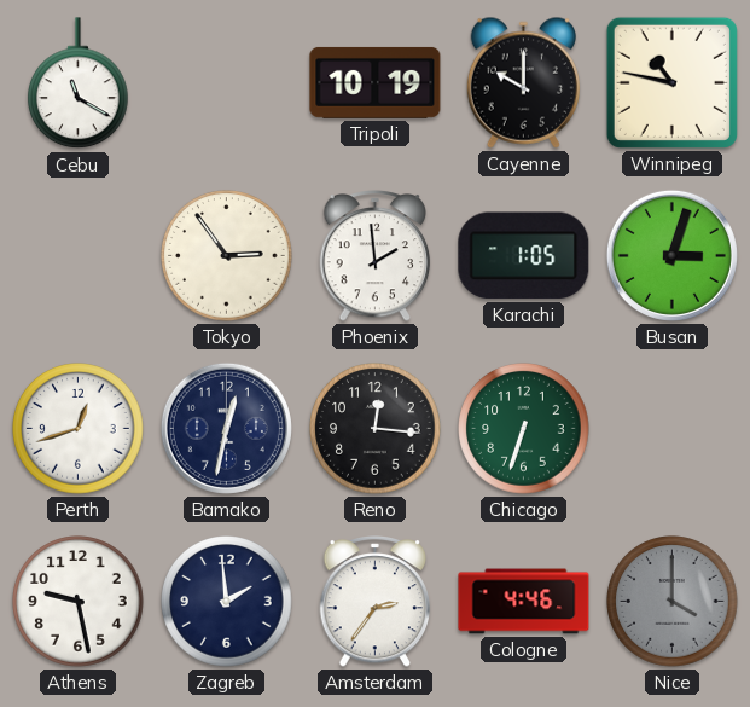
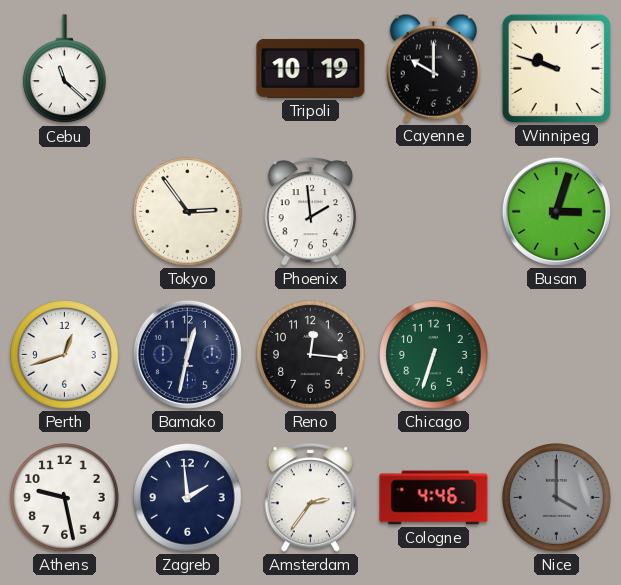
Cebu: 11:20 -> 11:22 (65, 69)
Winnipeg: 10:47 -> 9:48 (556, 68)
Karachi: 1:05 -> none (524, 256)
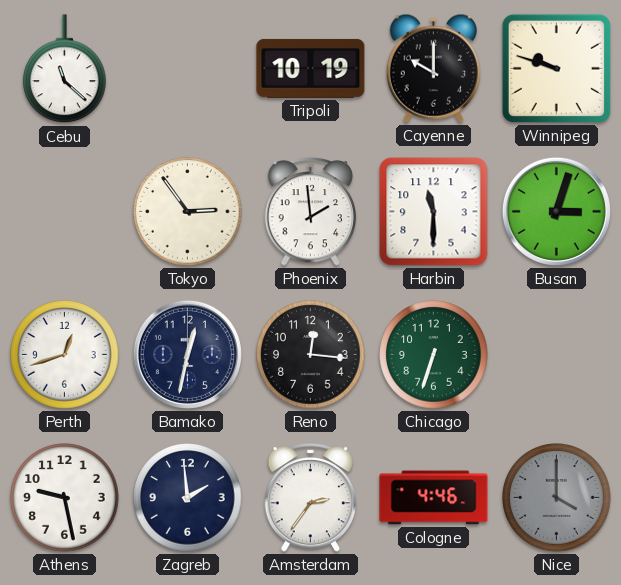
Harbin: none -> 11:30 (434, 212)
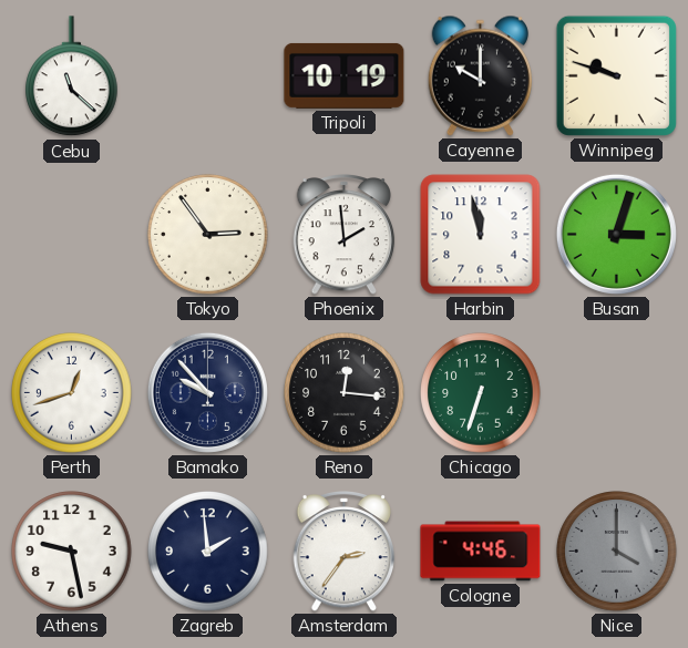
Harbin: 11:30 -> 11:58 (481, 235)
Bamako: 12:32 -> 9:53 (207, 392)
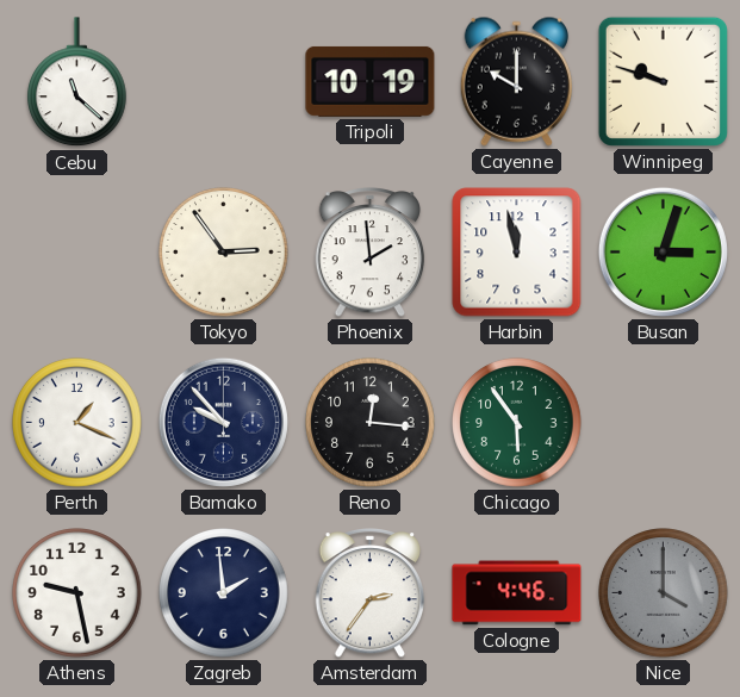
Perth: 12:42 -> 1:19 (77, 423)
Chicago: 6:33 -> 5:54 (517, 423)
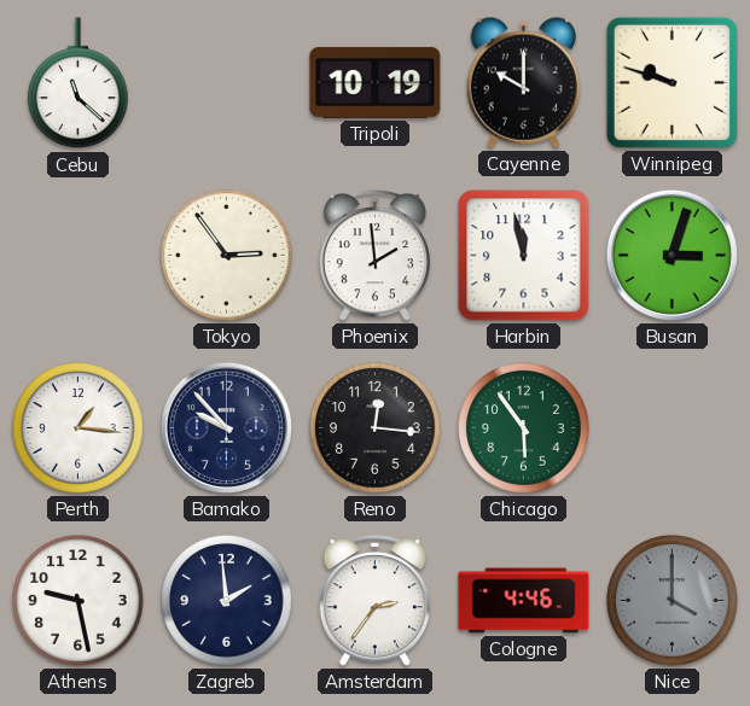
Perth: 1:19 -> 1:16 (79, 428)
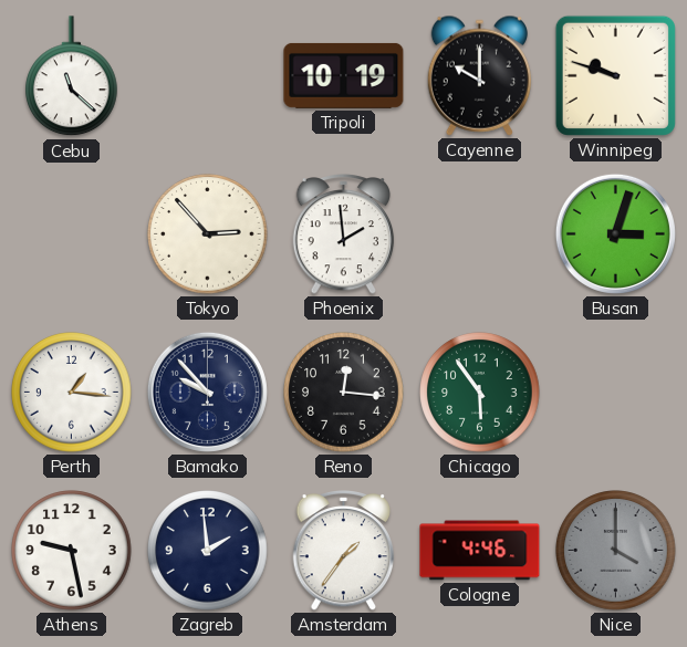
Tokyo: 2:54 -> 2:53 (208, 234)
Harbin: 11:58 -> none (524, 256)
Amsterdam: 2:36 -> 1:36 (344, 551)
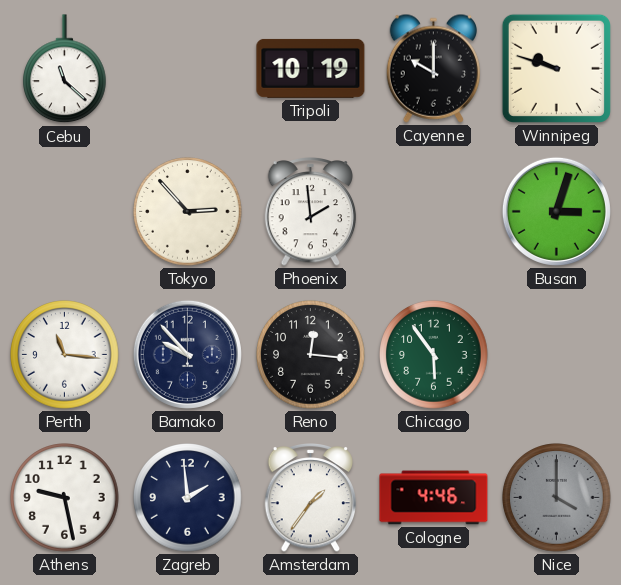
Perth: 1:16 -> 11:16 (65, 355)
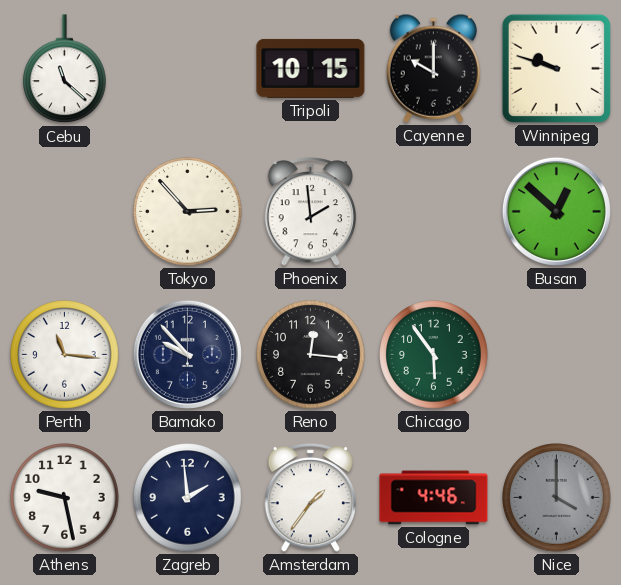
Tripoli: 10:19 -> 10:15 (311, 68)
Busan: 3:03 -> 12:52 (556, 211)
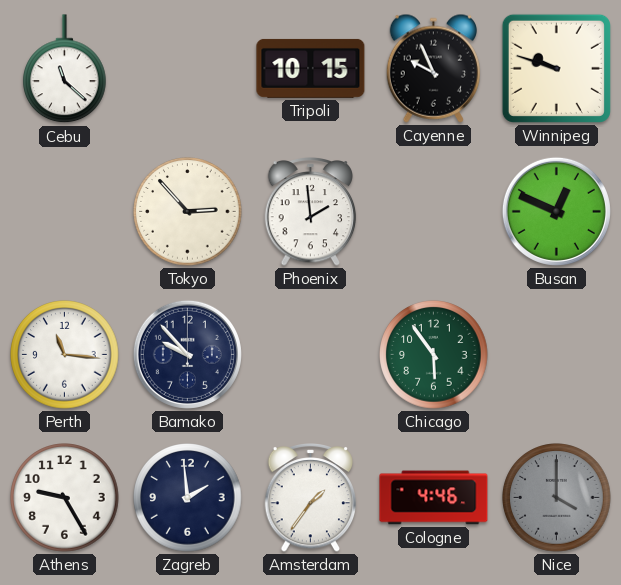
Cayenne: 10:00 -> 9:56 (433, 68)
Busan: 12:52 -> 12:49 (556, 211)
Reno: 12:16 -> none (311, 355)
Athens: 9:28 -> 9:25 (65, 498)
